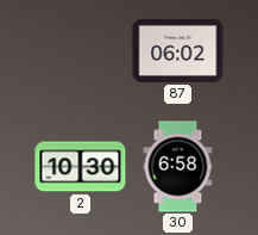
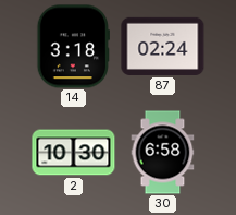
14: none -> 3:18 (73, 47)
87: 06:02 -> 02:24 (163, 46)
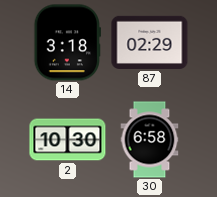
87: 02:24 -> 02:29 (150, 42)
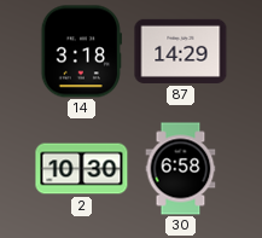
87: 02:29 -> 14:29 (181, 51)
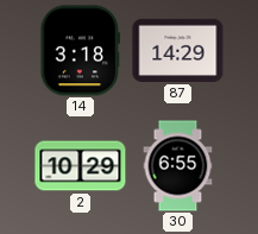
2: 10:30 -> 10:29 (81, 166)
30: 6:58 -> 6:55 (178, 166)
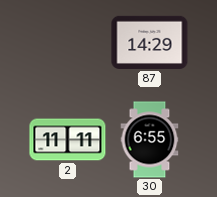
14: 3:18 -> none (80, 51)
2: 10:29 -> 11:11 (68, 140)
